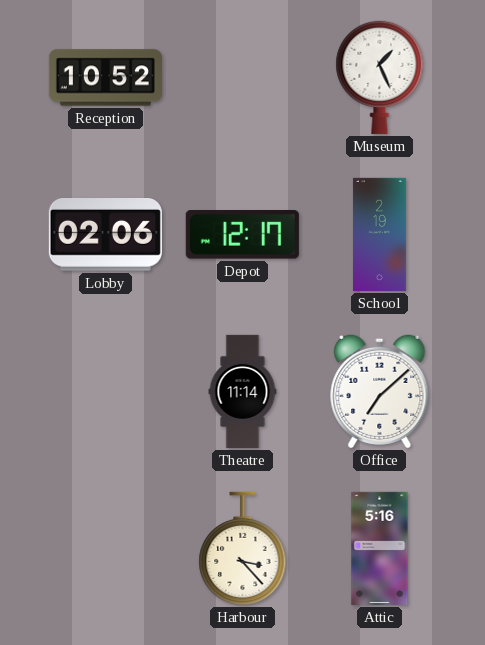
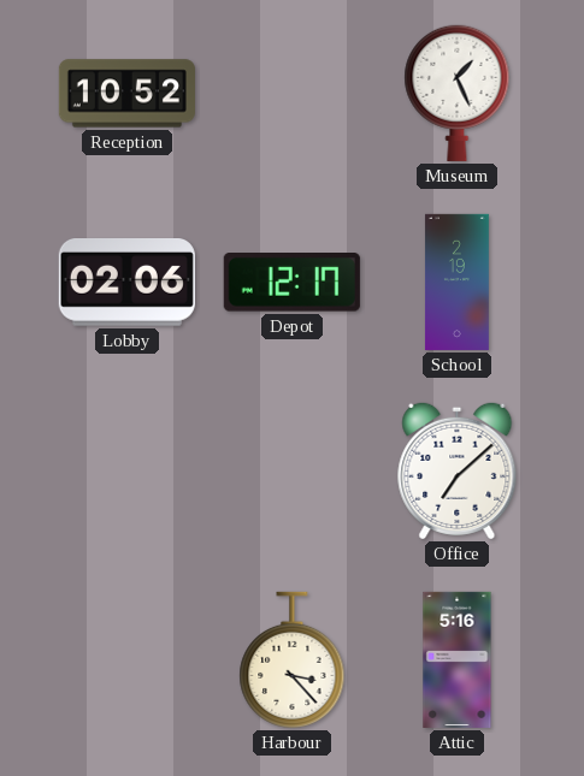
Theatre: 11:14 -> none (243, 391)
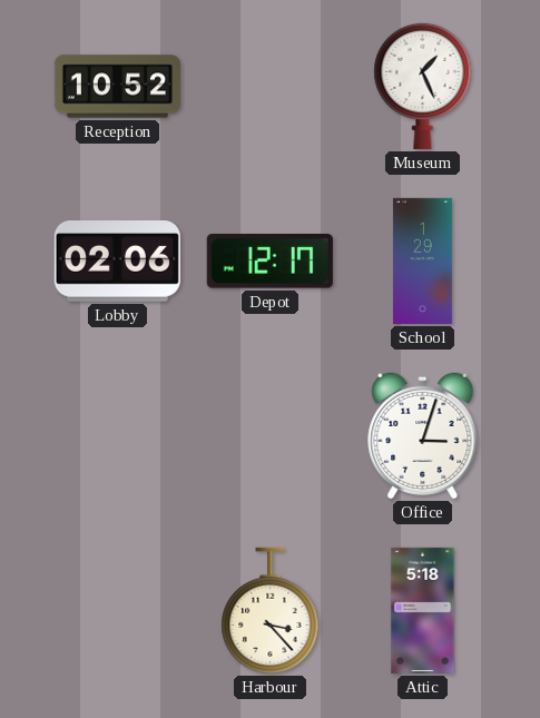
School: 2:19 -> 1:29 (423, 260)
Office: 7:08 -> 3:03 (423, 435)
Attic: 5:16 -> 5:18 (423, 610)
